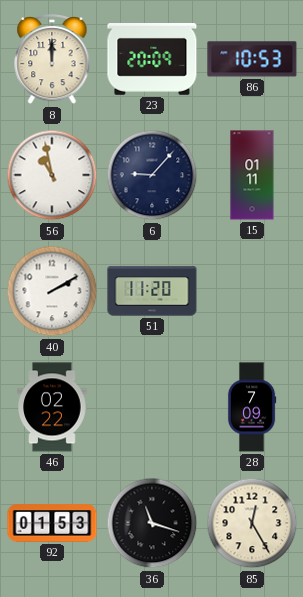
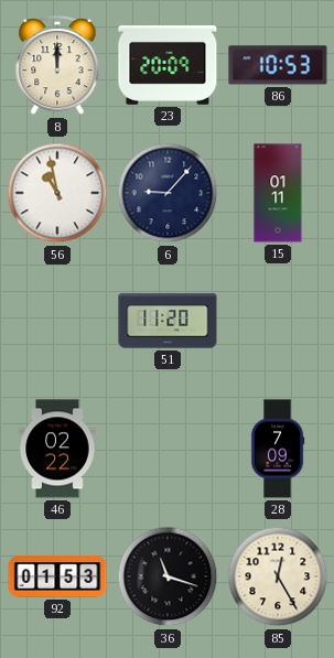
40: 2:10 -> none (52, 291)
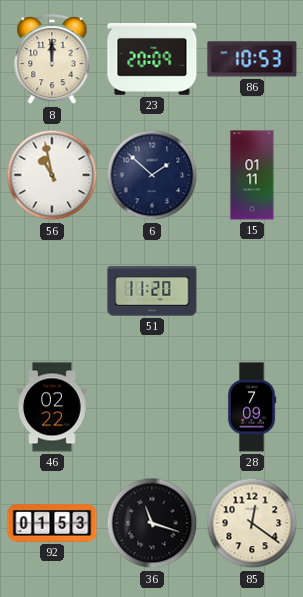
6: 9:07 -> 1:52 (152, 175)
85: 12:25 -> 12:21 (252, 523)
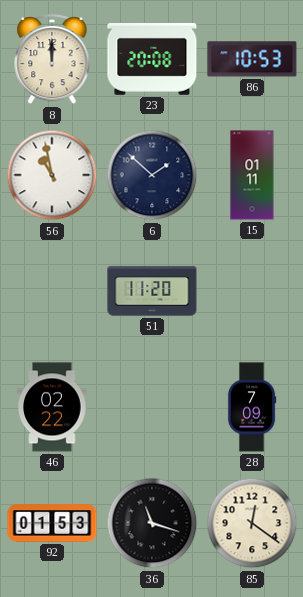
23: 20:09 -> 20:08 (152, 60)
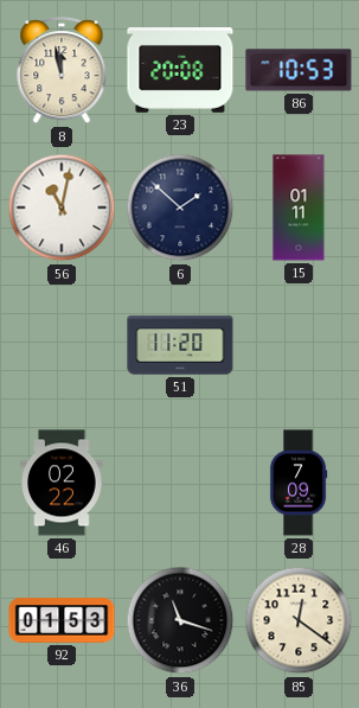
8: 12:00 -> 11:58 (62, 71)
56: 10:58 -> 11:02 (62, 208)
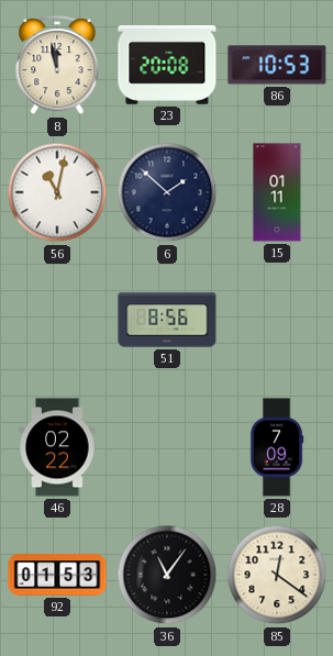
51: 11:20 -> 8:56 (167, 320)
36: 11:18 -> 11:06 (167, 575)
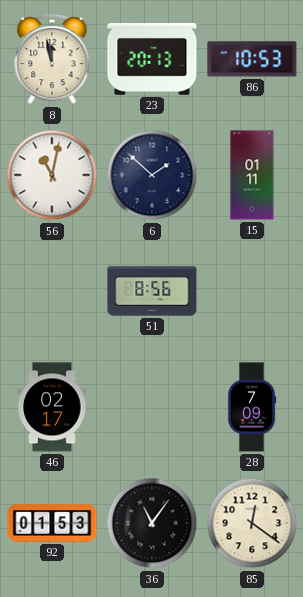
23: 20:08 -> 20:13 (152, 60)
46: 02:22 -> 02:17 (52, 407)
